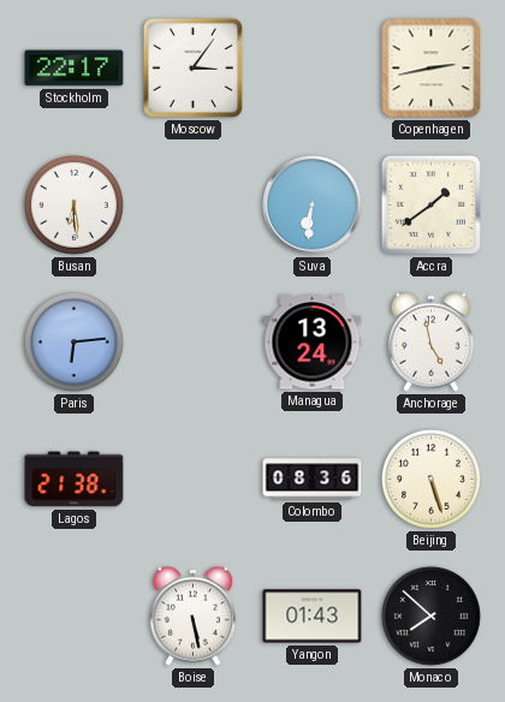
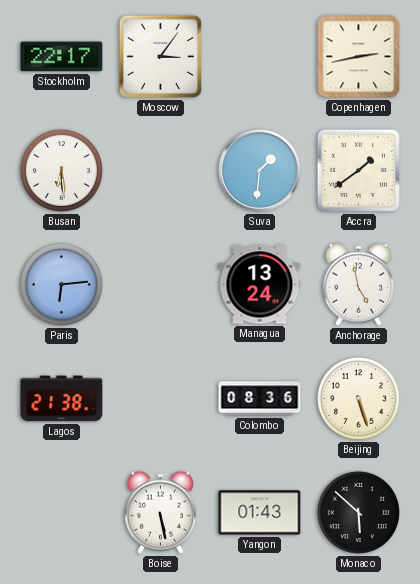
Suva: 6:31 -> 1:31 (260, 171)
Monaco: 7:52 -> 5:52 (358, 512)
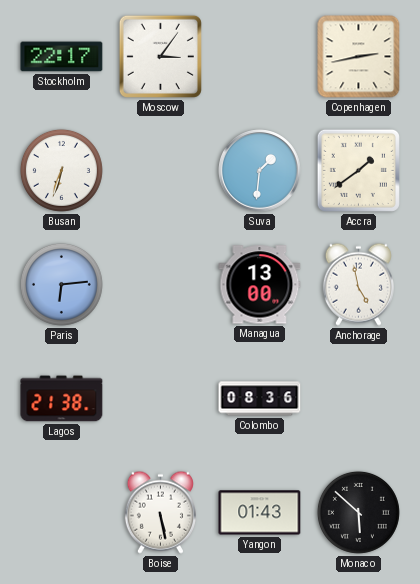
Busan: 6:29 -> 6:33 (61, 170)
Managua: 13:24 -> 13:00 (260, 285)
Beijing: 5:27 -> none (358, 398)
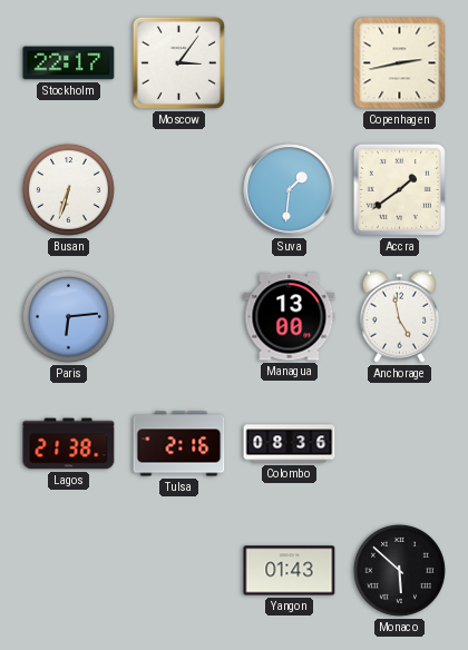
Tulsa: none -> 2:16 (179, 444)
Boise: 5:28 -> none (160, 512)
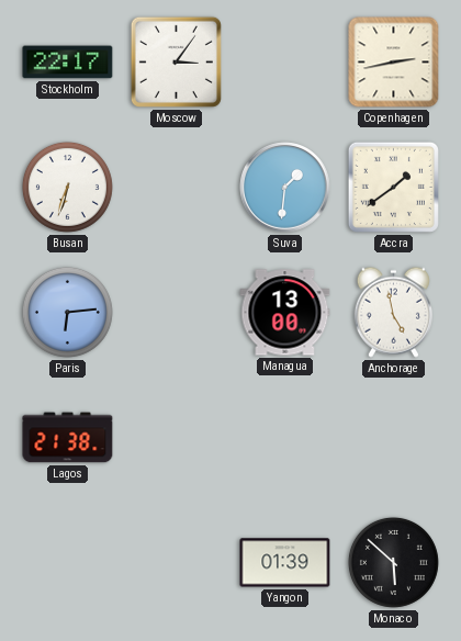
Tulsa: 2:16 -> none (179, 444)
Colombo: 08:36 -> none (290, 444)
Yangon: 01:43 -> 01:39 (285, 563)
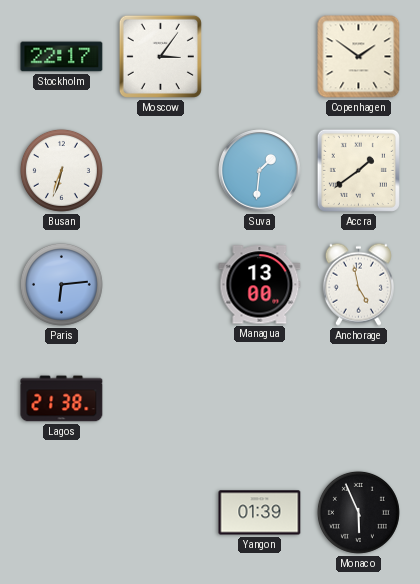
Copenhagen: 2:43 -> 1:51 (359, 57)
Monaco: 5:52 -> 5:56 (358, 512)
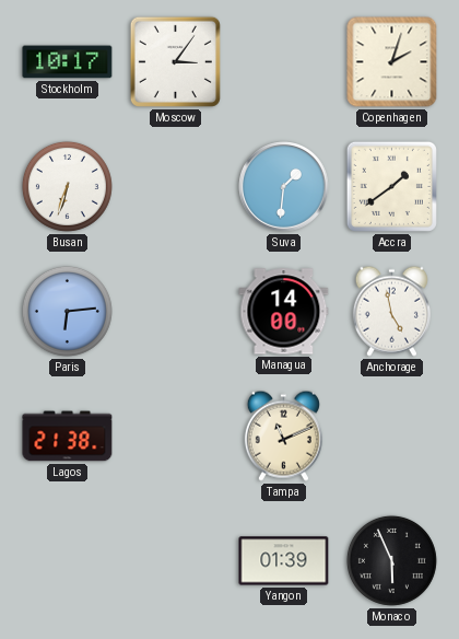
Stockholm: 22:17 -> 10:17 (68, 62)
Copenhagen: 1:51 -> 2:03 (392, 62)
Managua: 13:00 -> 14:00 (284, 312)
Tampa: none -> 11:11 (283, 435)
